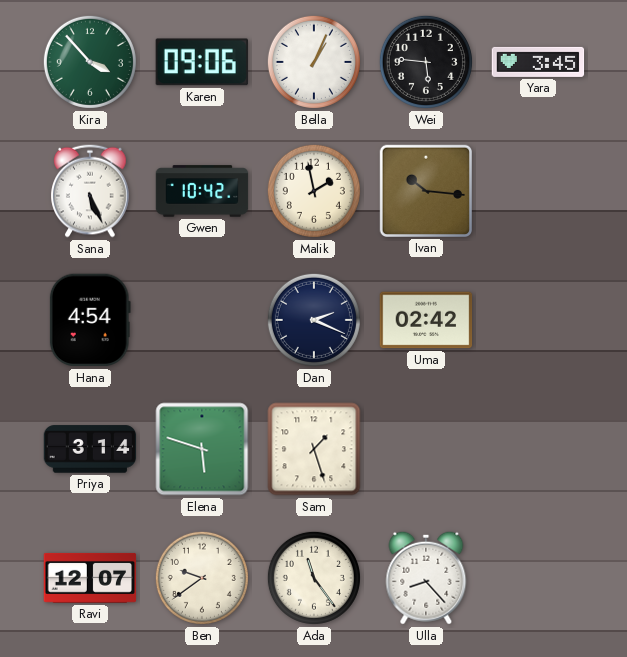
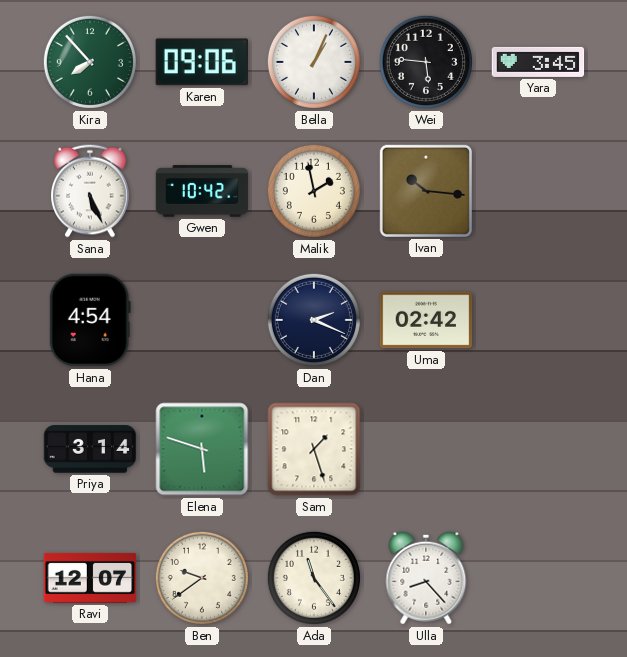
Kira: 3:53 -> 7:53 (90, 62)
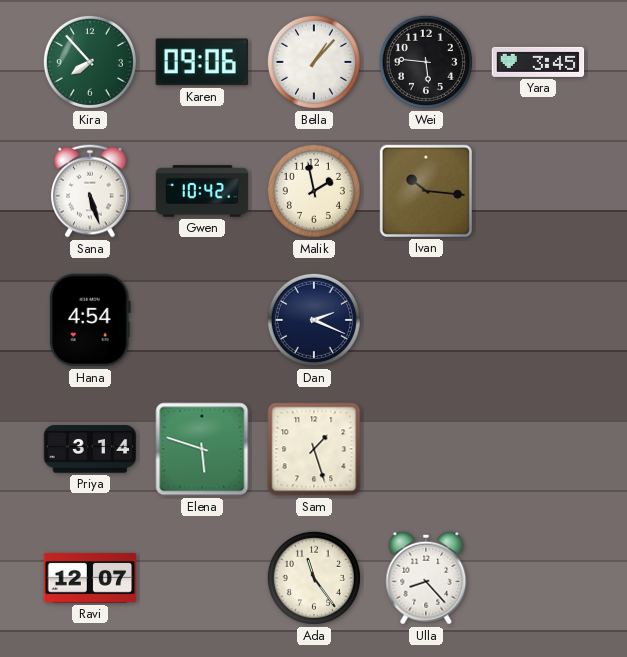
Bella: 1:04 -> 1:07 (314, 62)
Sana: 5:26 -> 5:27 (90, 191)
Uma: 02:42 -> none (426, 320)
Ben: 9:39 -> none (202, 578)
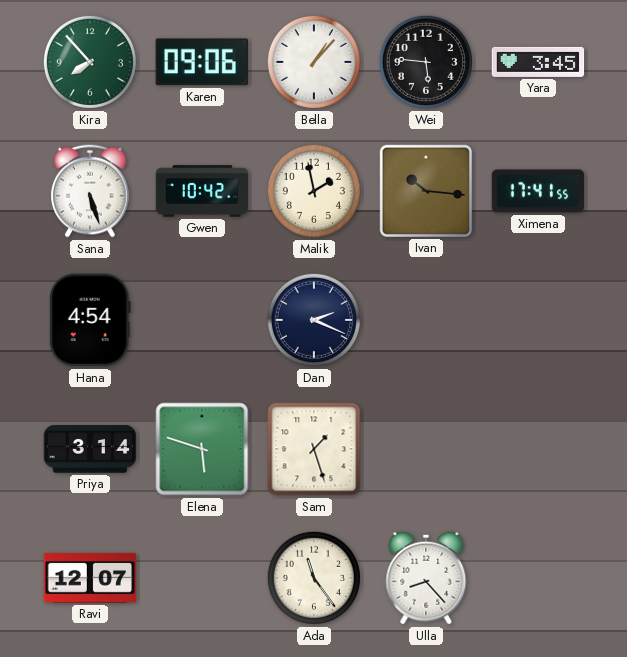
Ximena: none -> 17:41 (538, 191)
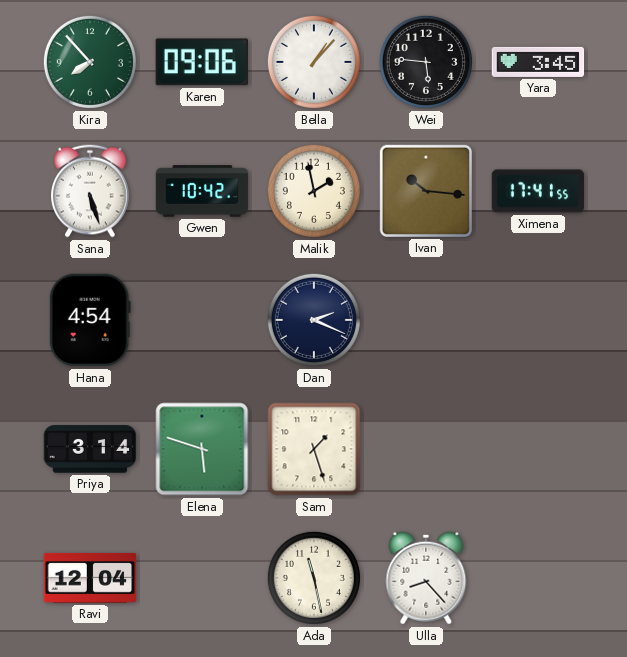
Ravi: 12:07 -> 12:04 (90, 578)
Ada: 11:24 -> 11:28 (314, 578)
